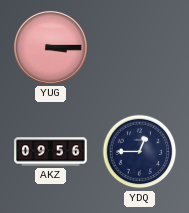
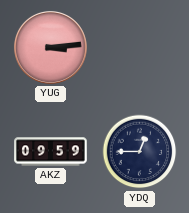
YUG: 3:15 -> 3:14 (50, 47)
AKZ: 09:56 -> 09:59 (51, 152)
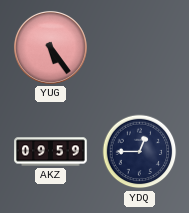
YUG: 3:14 -> 5:24 (50, 47)
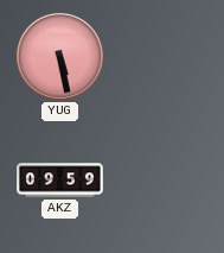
YUG: 5:24 -> 5:28 (59, 56)
YDQ: 12:45 -> none (140, 152)
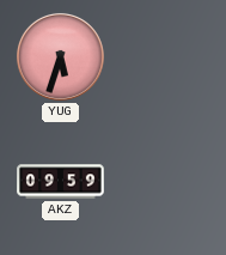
YUG: 5:28 -> 5:33 (60, 56)
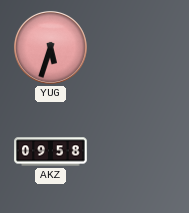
AKZ: 09:59 -> 09:58 (51, 152)
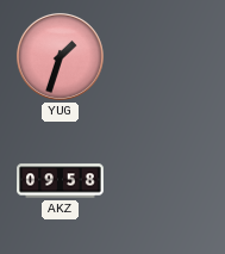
YUG: 5:33 -> 1:33 (60, 56)
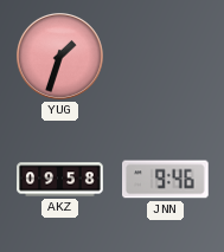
JNN: none -> 9:46 (166, 180)
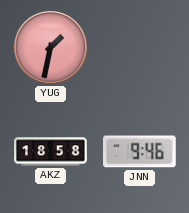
YUG: 1:33 -> 1:32 (50, 47)
AKZ: 09:58 -> 18:58 (51, 152)
